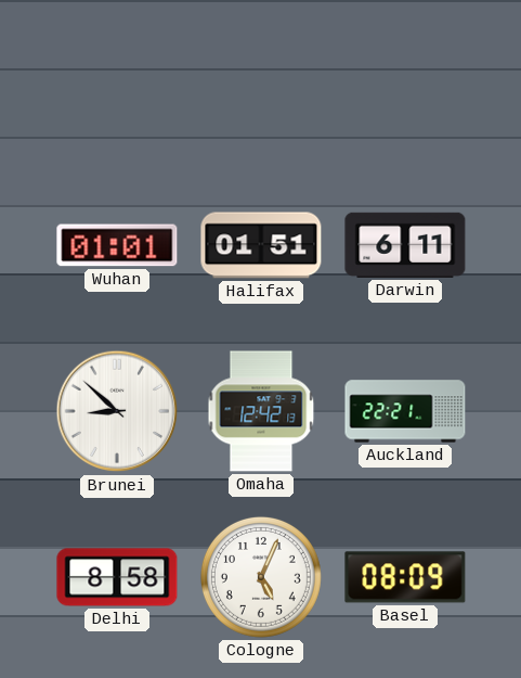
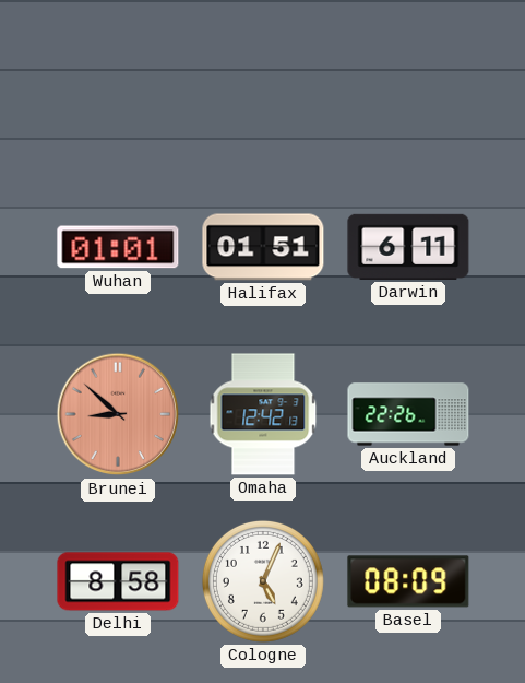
Brunei dial: white -> salmon (118, 414)
Auckland: 22:21 -> 22:26 (408, 414)
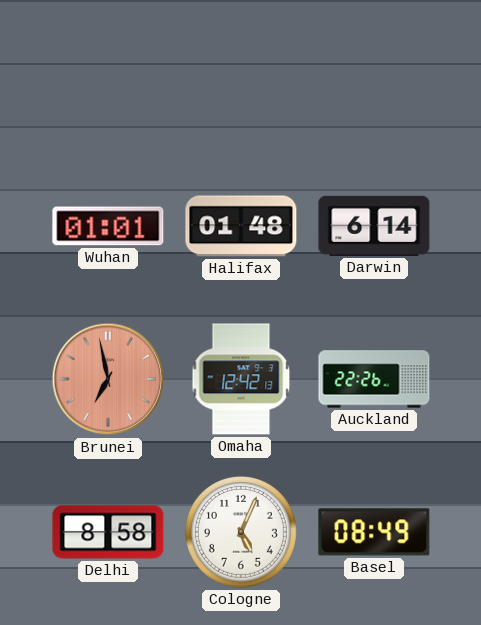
Halifax: 01:51 -> 01:48 (241, 226)
Darwin: 6:11 -> 6:14 (374, 226)
Brunei: 8:52 -> 6:58 (108, 379)
Basel: 08:09 -> 08:49 (374, 532)
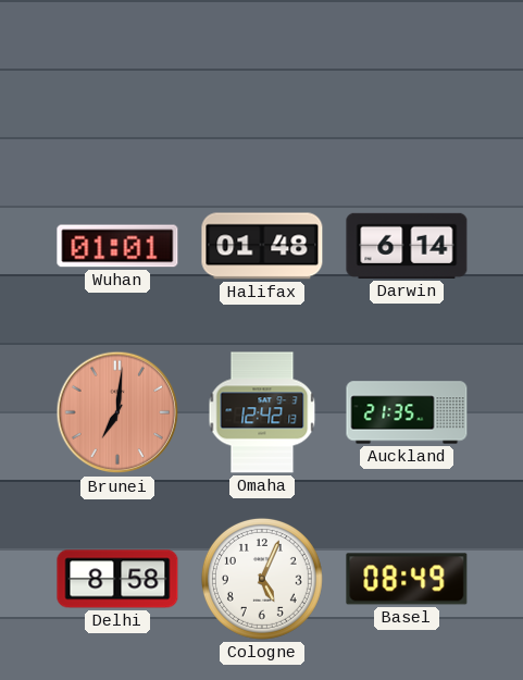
Brunei: 6:58 -> 7:01 (117, 412)
Auckland: 22:26 -> 21:35 (407, 412)
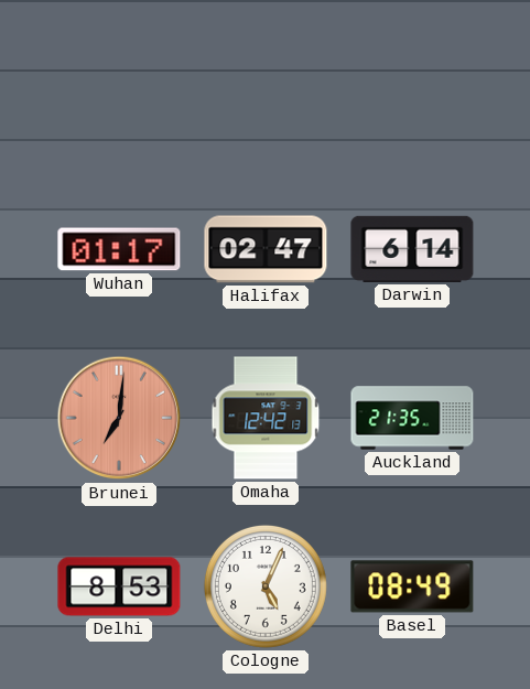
Wuhan: 01:01 -> 01:17 (119, 249)
Halifax: 01:48 -> 02:47 (266, 249)
Delhi: 8:58 -> 8:53 (119, 586)
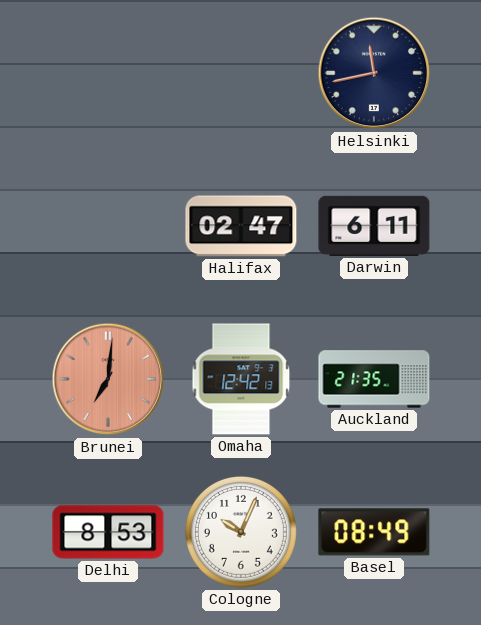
Helsinki: none -> 11:43 (374, 73)
Wuhan: 01:17 -> none (119, 249)
Darwin: 6:14 -> 6:11 (374, 226)
Cologne: 5:04 -> 10:04 (241, 532)
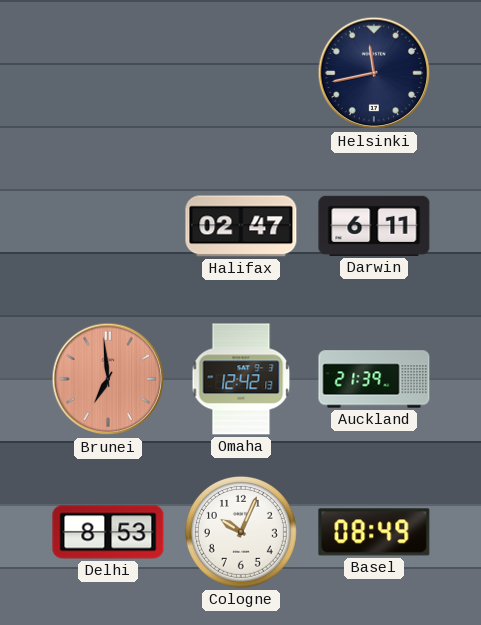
Brunei: 7:01 -> 6:59 (108, 379)
Auckland: 21:35 -> 21:39 (374, 379)
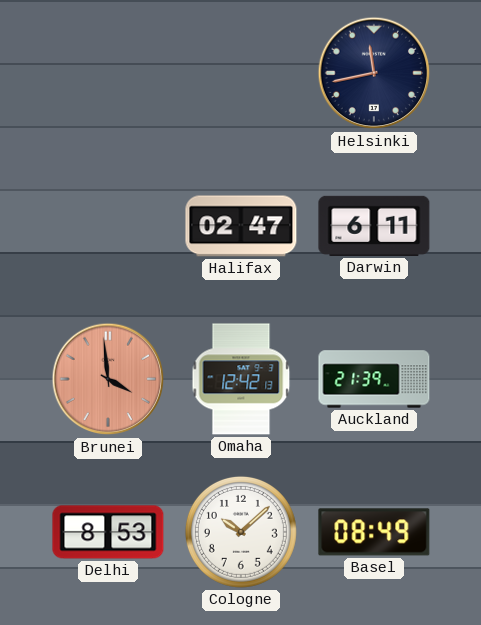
Brunei: 6:59 -> 3:59 (108, 379)
Cologne: 10:04 -> 10:08 (241, 532)
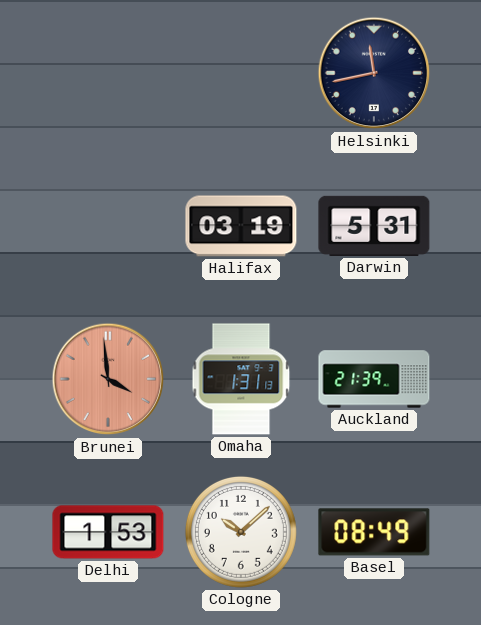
Halifax: 02:47 -> 03:19 (241, 226)
Darwin: 6:11 -> 5:31 (374, 226)
Omaha: 12:42 -> 1:31 (241, 379)
Delhi: 8:53 -> 1:53 (108, 532)
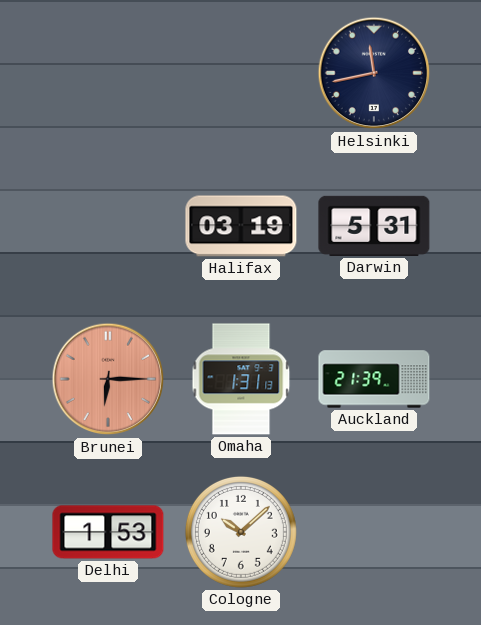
Brunei: 3:59 -> 6:15 (108, 379)
Basel: 08:49 -> none (374, 532)
